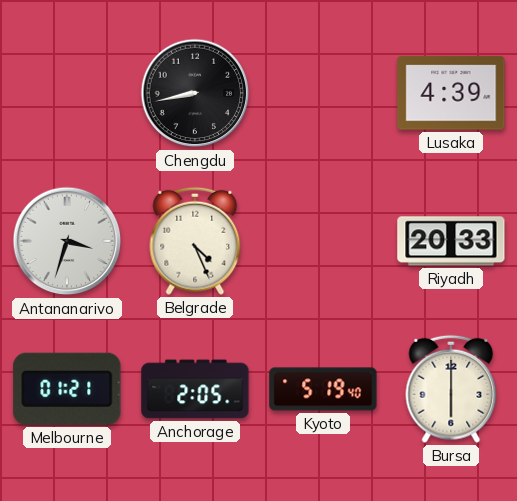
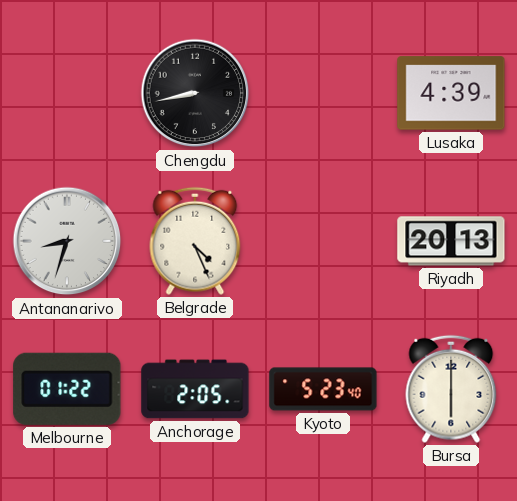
Antananarivo: 3:33 -> 8:33 (67, 241)
Riyadh: 20:33 -> 20:13 (451, 241)
Melbourne: 01:21 -> 01:22 (67, 389)
Kyoto: 5:19 -> 5:23 (323, 389)
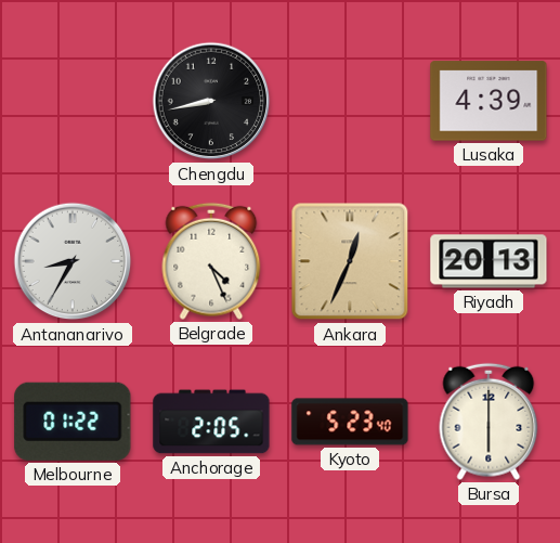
Antananarivo: 8:33 -> 8:35 (73, 261)
Ankara: none -> 12:34 (350, 261)
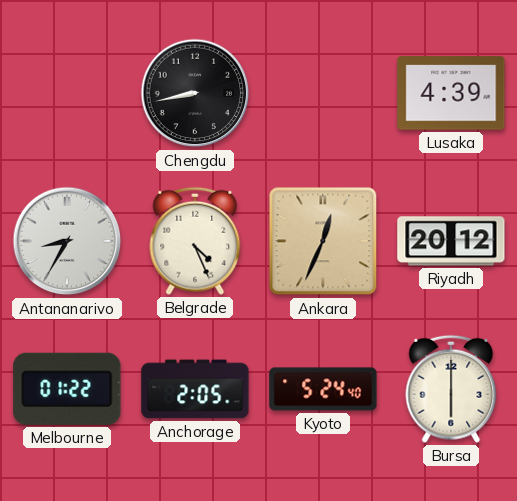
Riyadh: 20:13 -> 20:12 (451, 241)
Kyoto: 5:23 -> 5:24 (323, 389)
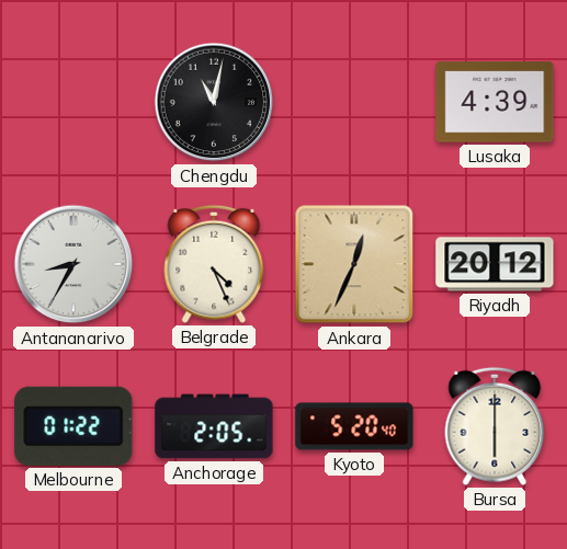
Chengdu: 8:43 -> 11:02 (214, 102)
Kyoto: 5:24 -> 5:20 (354, 426)
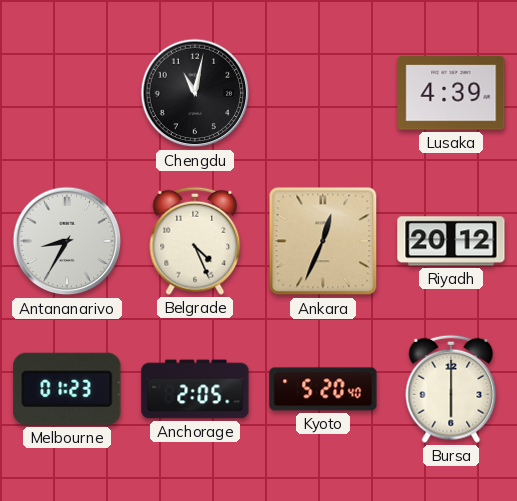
Melbourne: 01:22 -> 01:23 (67, 389)
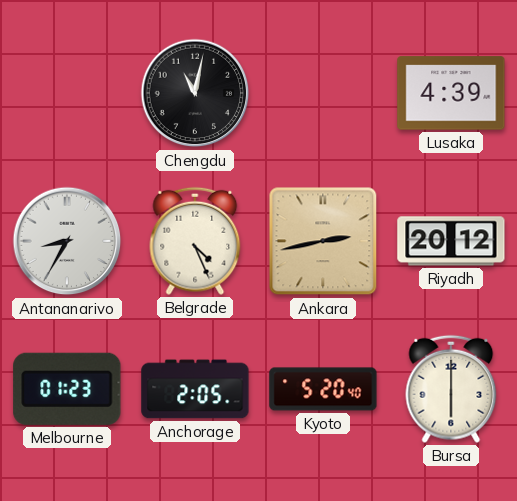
Ankara: 12:34 -> 2:43 (323, 241)
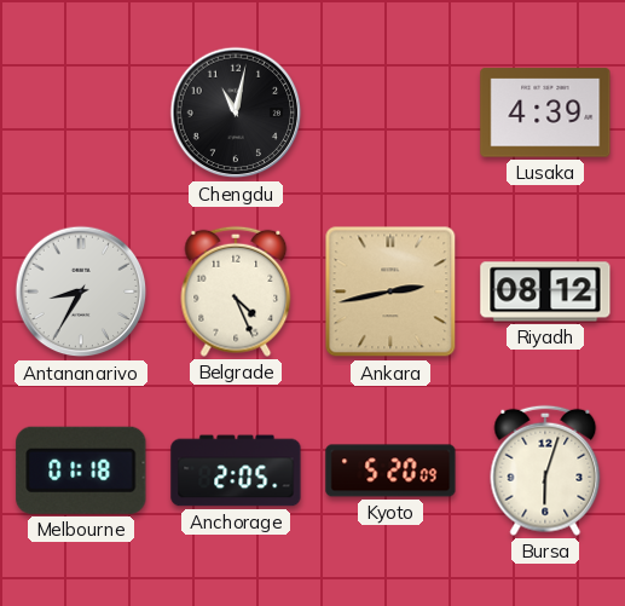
Riyadh: 20:12 -> 08:12 (545, 292)
Melbourne: 01:23 -> 01:18 (81, 471)
Kyoto: 5:20:40 -> 5:20:09 (390, 471)
Bursa: 6:00 -> 6:03 (545, 471)
